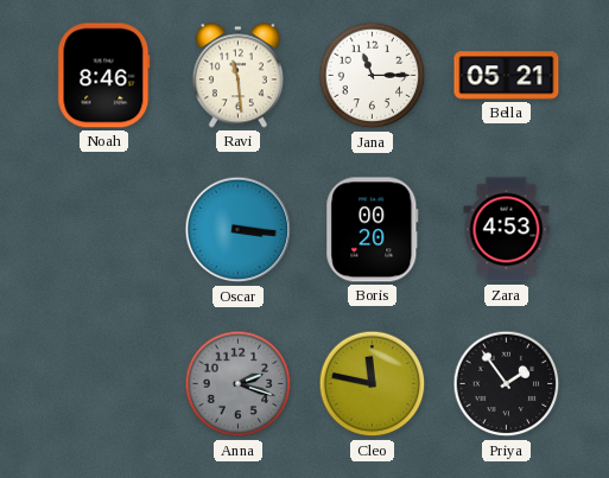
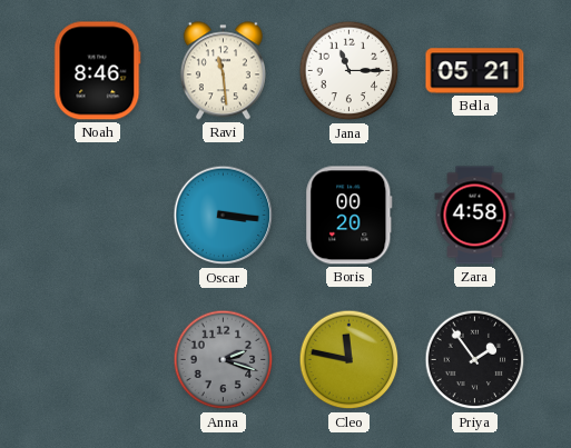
Zara: 4:53 -> 4:58 (475, 216)
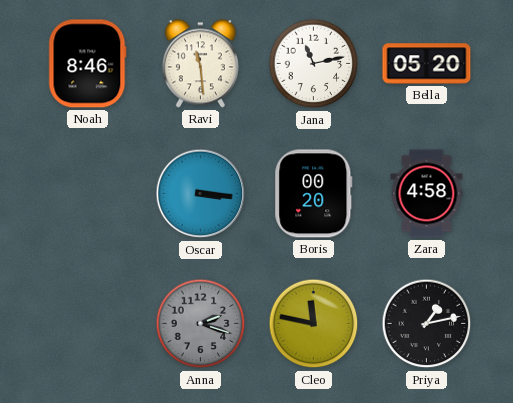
Jana: 11:15 -> 11:13 (314, 64)
Bella: 05:21 -> 05:20 (427, 64)
Priya: 1:54 -> 1:13 (427, 324)
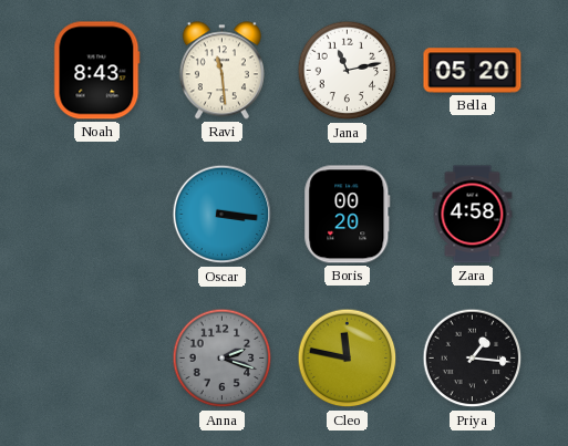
Noah: 8:46 -> 8:43 (97, 71)
Priya: 1:13 -> 1:16 (473, 359)
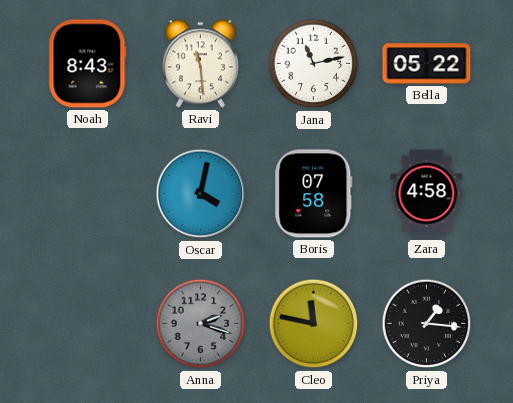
Bella: 05:20 -> 05:22 (427, 64)
Oscar: 3:16 -> 4:02 (201, 194)
Boris: 00:20 -> 07:58 (314, 194)
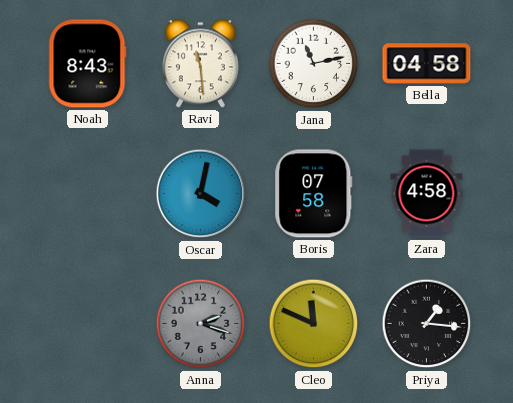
Bella: 05:22 -> 04:58 (427, 64)
Cleo: 11:47 -> 11:49 (314, 324)
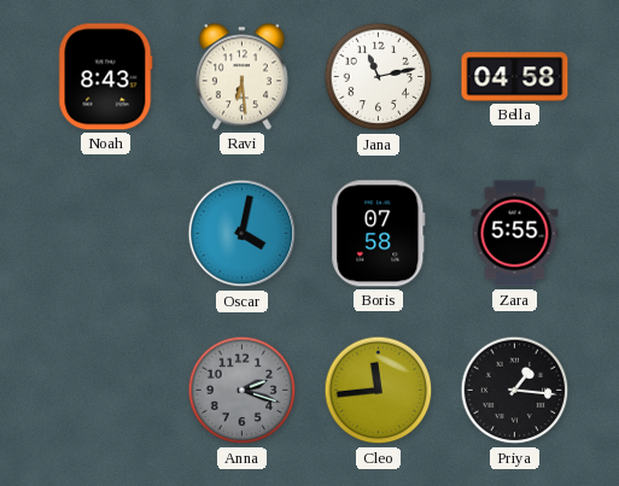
Ravi: 11:29 -> 6:29 (241, 77)
Zara: 4:58 -> 5:55 (515, 234)
Cleo: 11:49 -> 11:44 (379, 391)
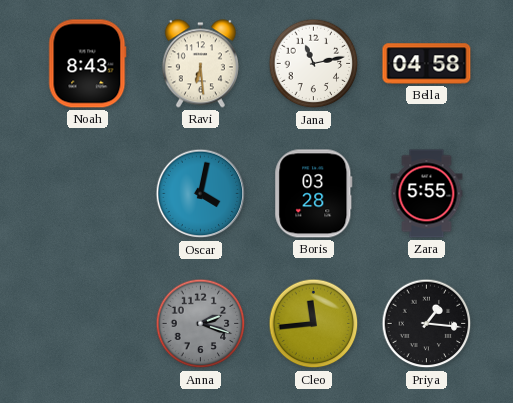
Boris: 07:58 -> 03:28 (314, 194)
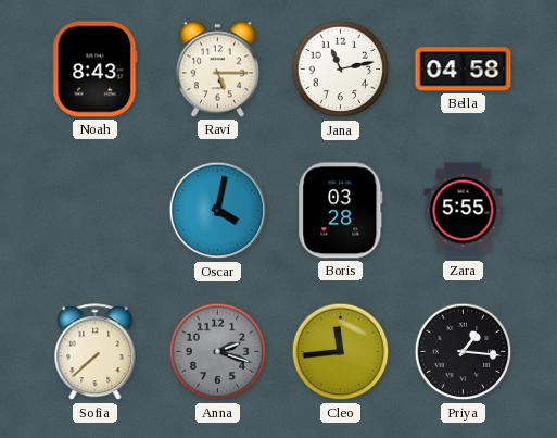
Ravi: 6:29 -> 5:15 (217, 70)
Sofia: none -> 7:38 (96, 352)
